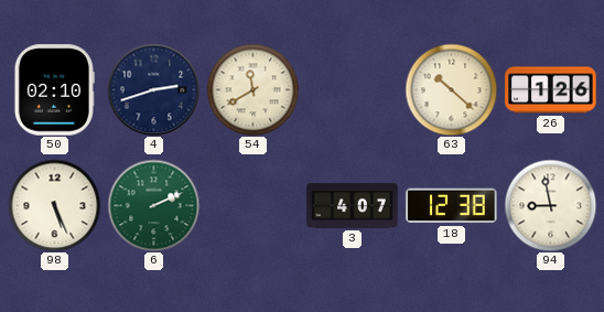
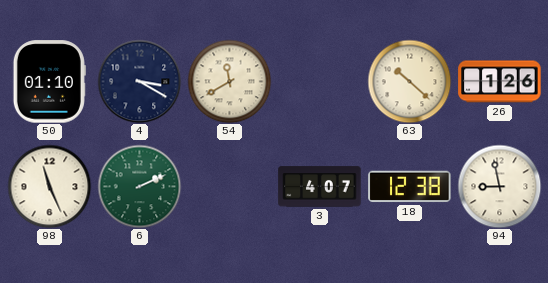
50: 02:10 -> 01:10 (49, 82)
4: 2:42 -> 3:20 (139, 81)
98: 5:26 -> 11:26 (49, 186)
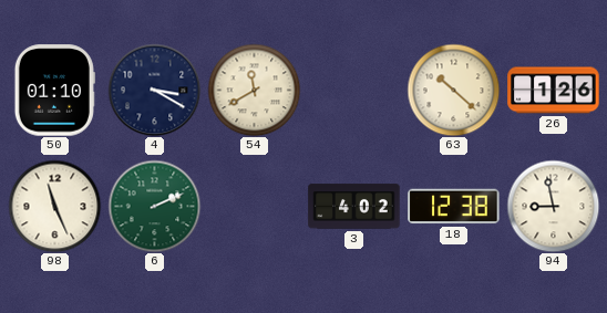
3: 4:07 -> 4:02 (354, 207)
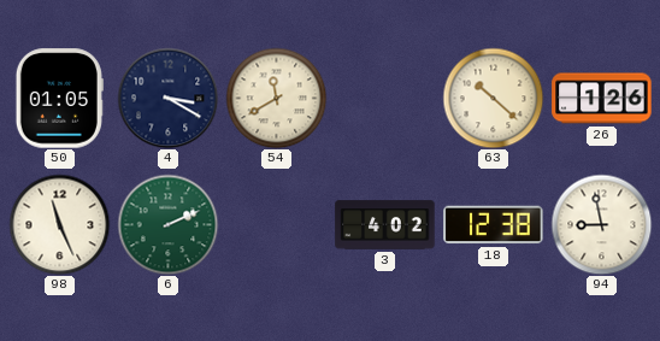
50: 01:10 -> 01:05 (59, 99)
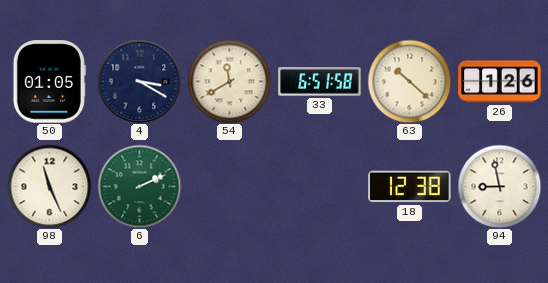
33: none -> 6:51 (320, 82)
3: 4:02 -> none (385, 225)
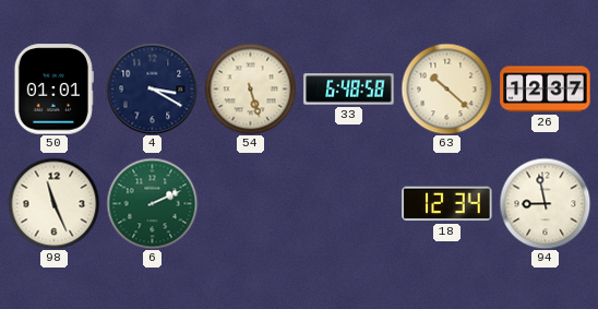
50: 01:05 -> 01:01 (53, 90)
54: 11:40 -> 5:27 (250, 88)
33: 6:51 -> 6:48 (349, 90)
26: 1:26 -> 12:37 (546, 90)
18: 12:38 -> 12:34 (447, 204)
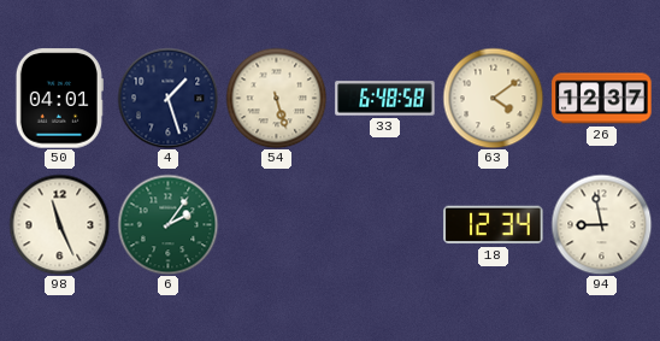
50: 01:01 -> 04:01 (59, 99)
4: 3:20 -> 1:27 (167, 98)
63: 10:22 -> 4:09 (493, 98)
6: 2:11 -> 2:06 (167, 224)
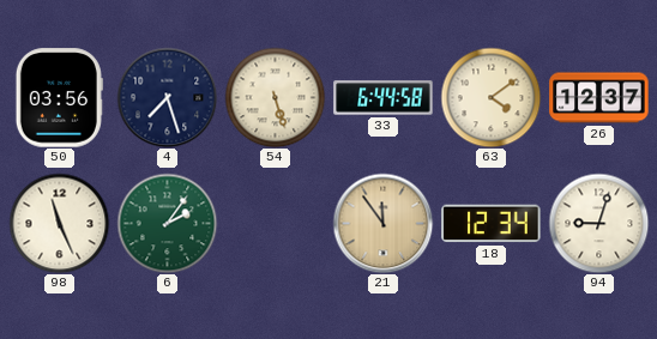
50: 04:01 -> 03:56 (59, 98)
4: 1:27 -> 7:27 (167, 97)
33: 6:48 -> 6:44 (384, 98)
21: none -> 11:54 (382, 223)
94: 8:58 -> 9:03 (598, 223)
